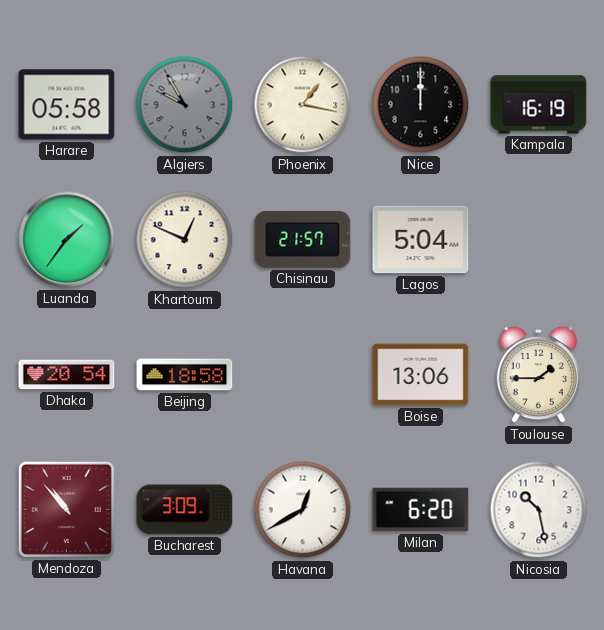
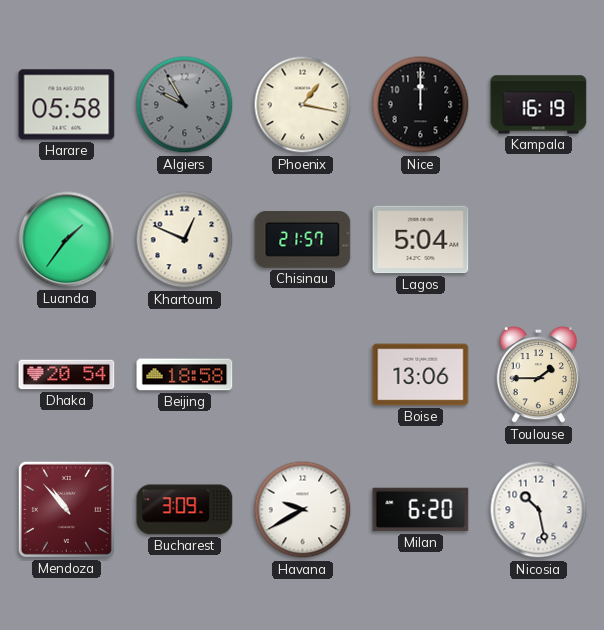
Havana: 12:40 -> 9:40 (303, 510)
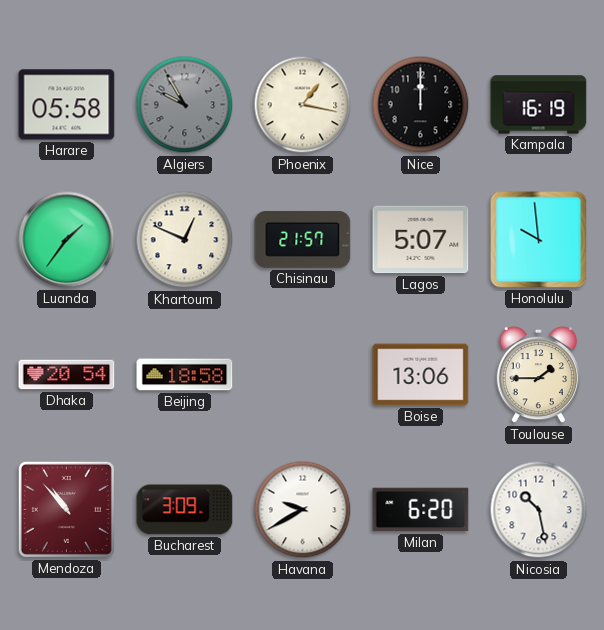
Lagos: 5:04 -> 5:07 (421, 240)
Honolulu: none -> 9:59 (539, 240)
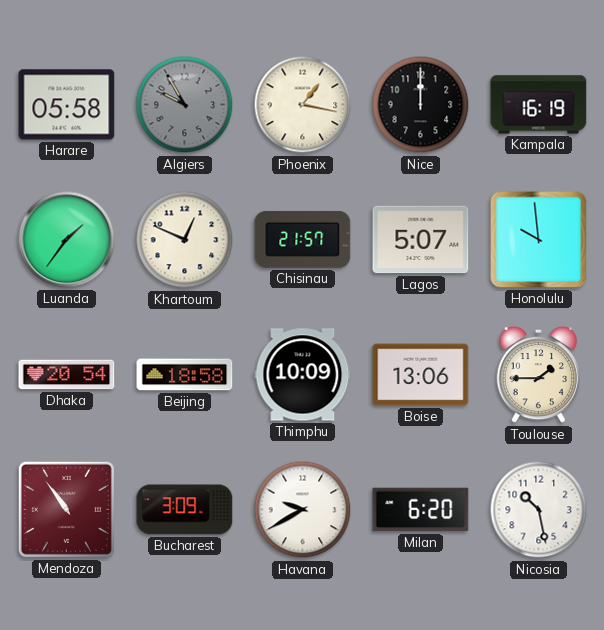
Thimphu: none -> 10:09 (303, 375)
Mendoza: 10:53 -> 10:54 (66, 509)
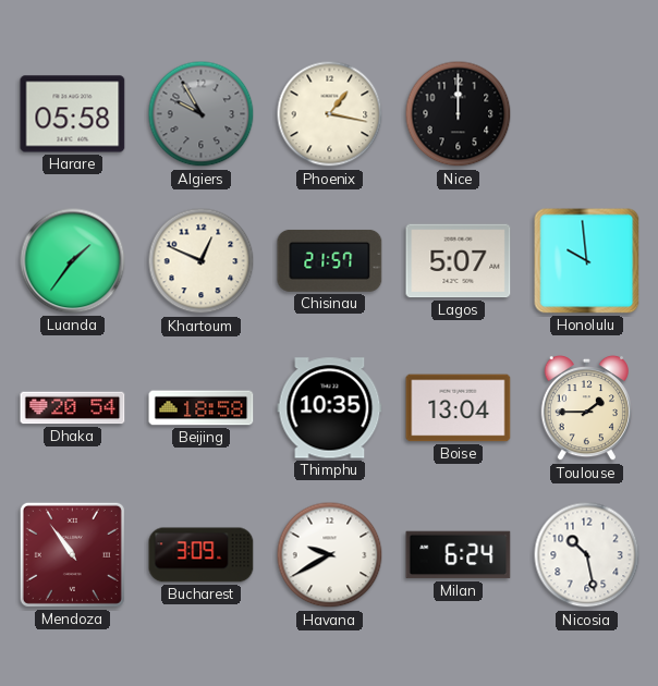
Kampala: 16:19 -> none (539, 105)
Thimphu: 10:09 -> 10:35 (330, 408)
Boise: 13:06 -> 13:04 (459, 408)
Milan: 6:20 -> 6:24 (459, 555)
